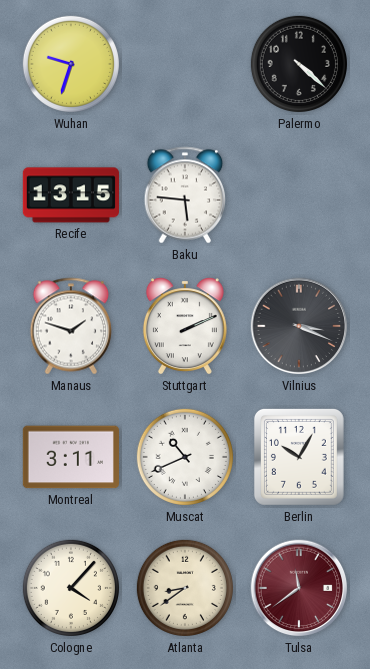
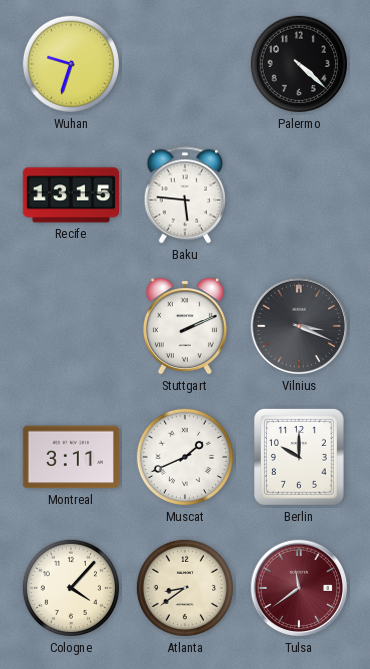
Manaus: 1:48 -> none (71, 326)
Muscat: 10:41 -> 1:41 (185, 457)
Berlin: 10:05 -> 10:00 (299, 457)
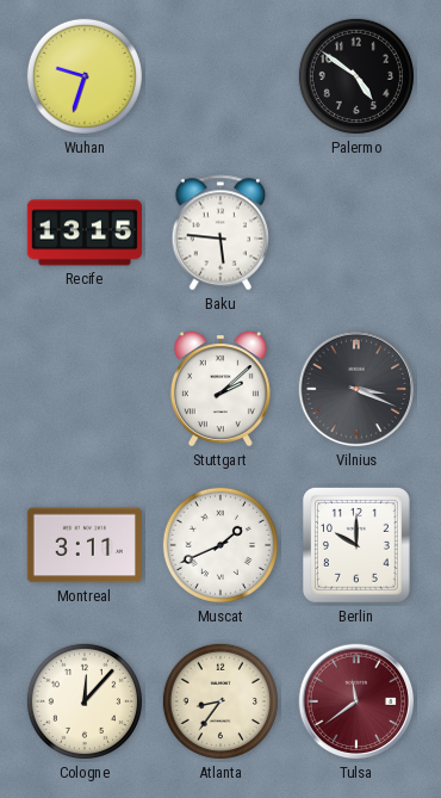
Palermo: 4:22 -> 4:51 (356, 76)
Stuttgart: 2:11 -> 2:08 (220, 389)
Cologne: 4:07 -> 12:07 (85, 701)
Atlanta: 8:39 -> 8:36 (220, 701)
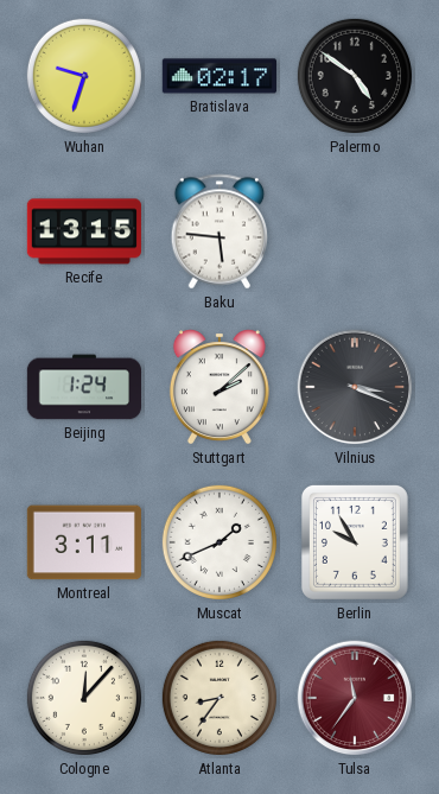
Bratislava: none -> 02:17 (218, 76)
Beijing: none -> 1:24 (83, 387)
Berlin: 10:00 -> 9:55 (355, 542)
Tulsa: 11:39 -> 11:36 (355, 698)
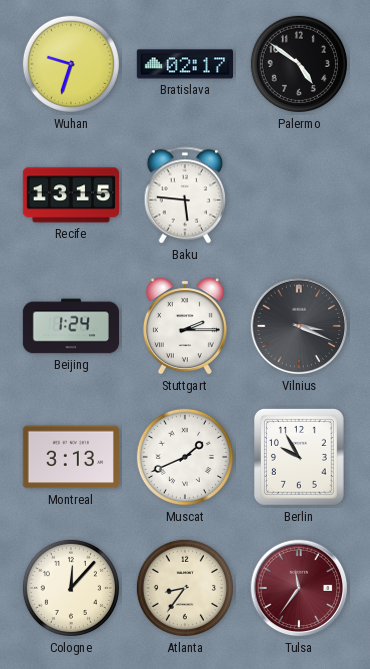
Stuttgart: 2:08 -> 2:15 (185, 326)
Montreal: 3:11 -> 3:13 (71, 457)
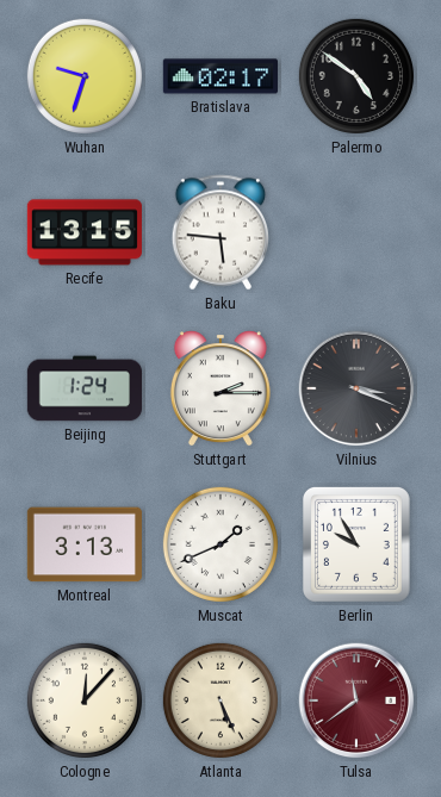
Atlanta: 8:36 -> 5:26 (220, 701)
Tulsa: 11:36 -> 11:39 (356, 701)
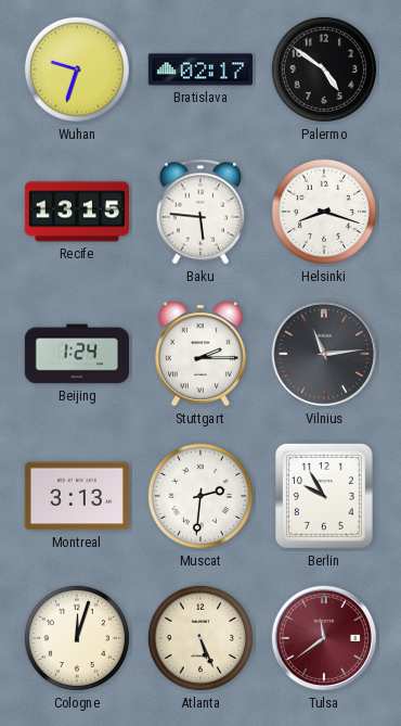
Helsinki: none -> 8:18 (324, 212)
Vilnius: 3:19 -> 11:14 (324, 354)
Muscat: 1:41 -> 2:31 (200, 496)
Cologne: 12:07 -> 12:03 (77, 638)
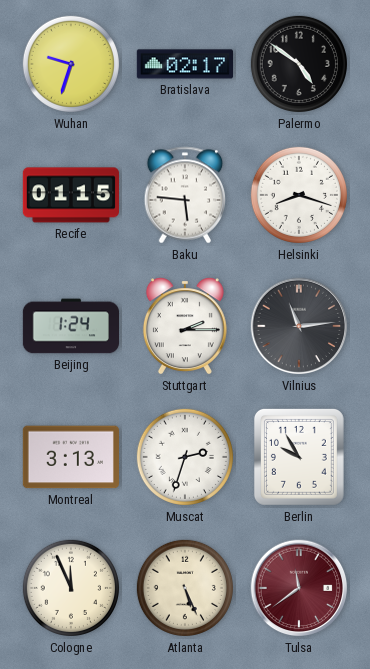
Recife: 13:15 -> 01:15 (71, 195)
Muscat: 2:31 -> 2:33 (185, 457)
Cologne: 12:03 -> 11:56 (71, 588)
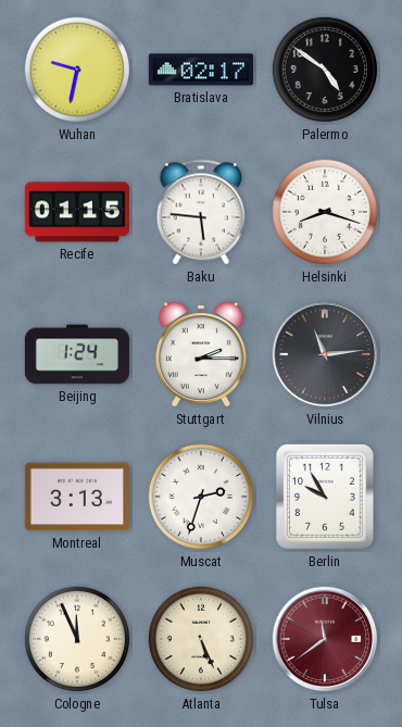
Wuhan: 9:33 -> 9:32 (77, 70)
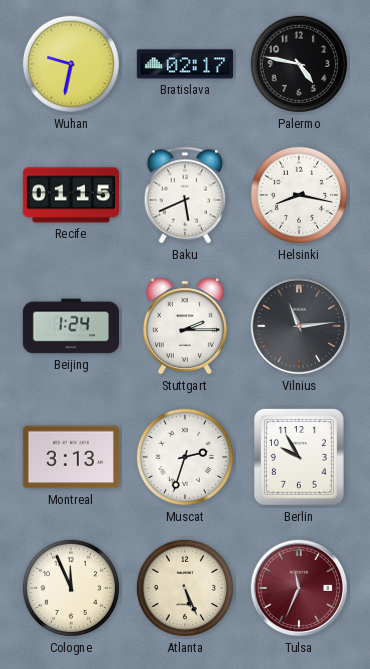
Palermo: 4:51 -> 4:47 (299, 64)
Baku: 5:46 -> 5:41 (185, 195)
Helsinki: 8:18 -> 8:17 (299, 195)
Tulsa: 11:39 -> 11:34 (299, 588)
